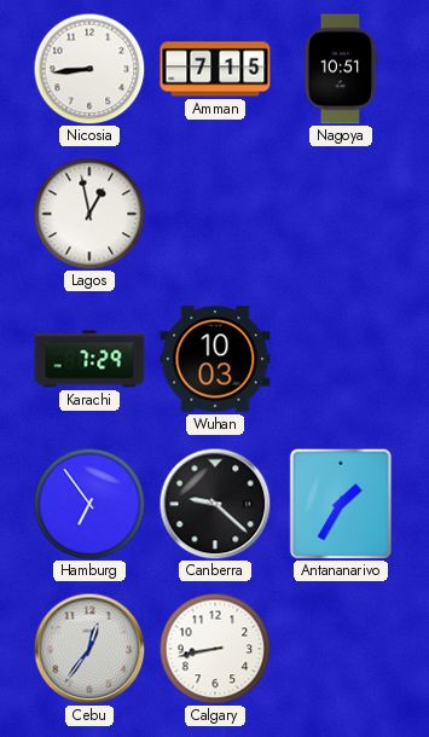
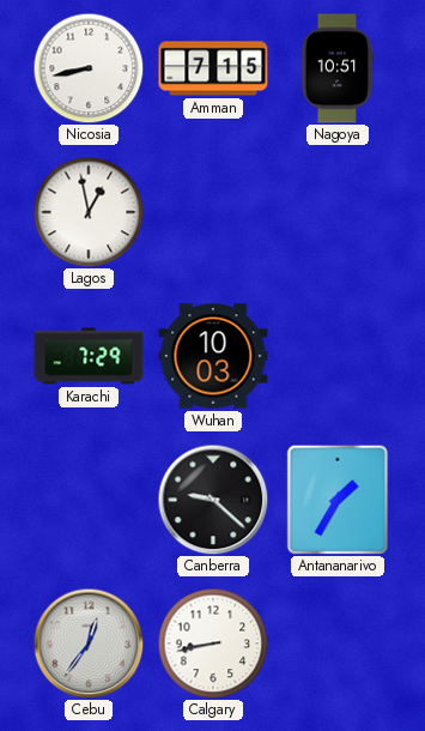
Nicosia: 8:44 -> 8:43 (89, 68)
Hamburg: 6:54 -> none (89, 504)
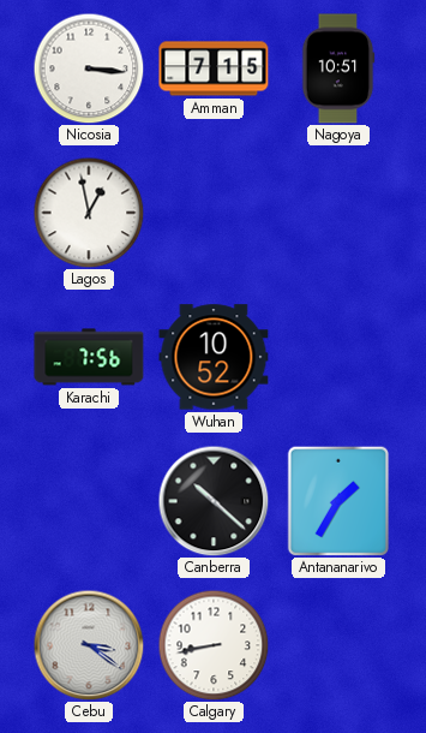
Nicosia: 8:43 -> 3:16 (89, 68)
Karachi: 7:29 -> 7:56 (89, 357)
Wuhan: 10:03 -> 10:52 (214, 357)
Canberra: 9:22 -> 10:22 (214, 501)
Cebu: 12:36 -> 3:21 (89, 645)
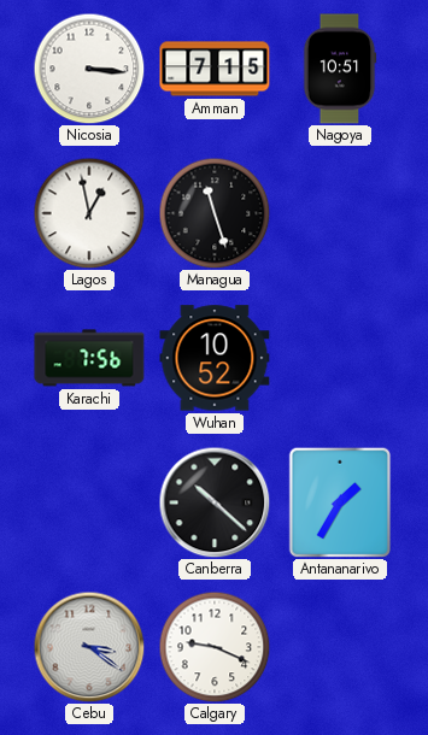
Managua: none -> 11:27 (215, 213)
Calgary: 8:43 -> 9:19 (215, 647)
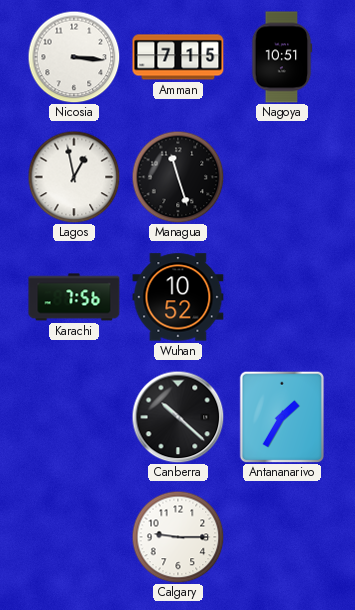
Cebu: 3:21 -> none (89, 647)
Calgary: 9:19 -> 9:15 (178, 537)
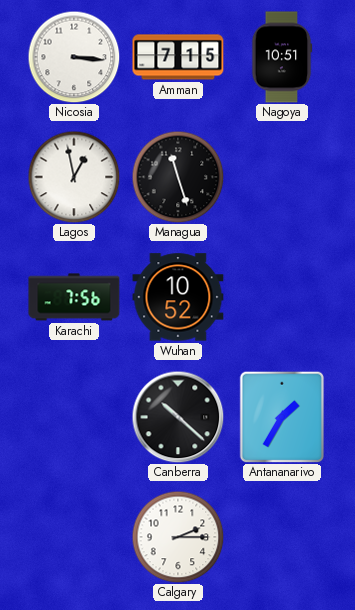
Calgary: 9:15 -> 2:15 (178, 537)
